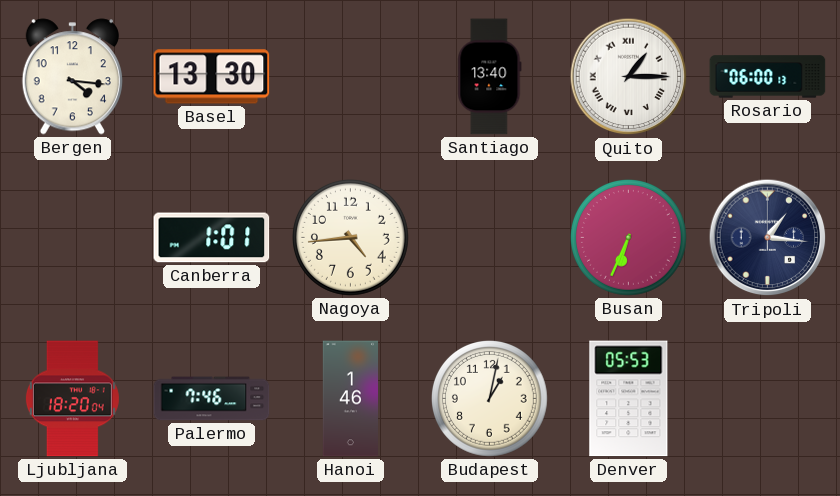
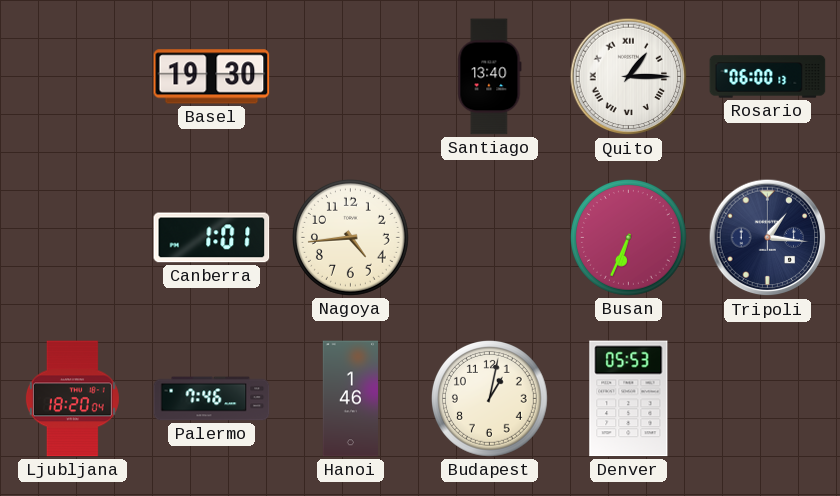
Bergen: 4:16 -> none (72, 77)
Basel: 13:30 -> 19:30 (212, 77)
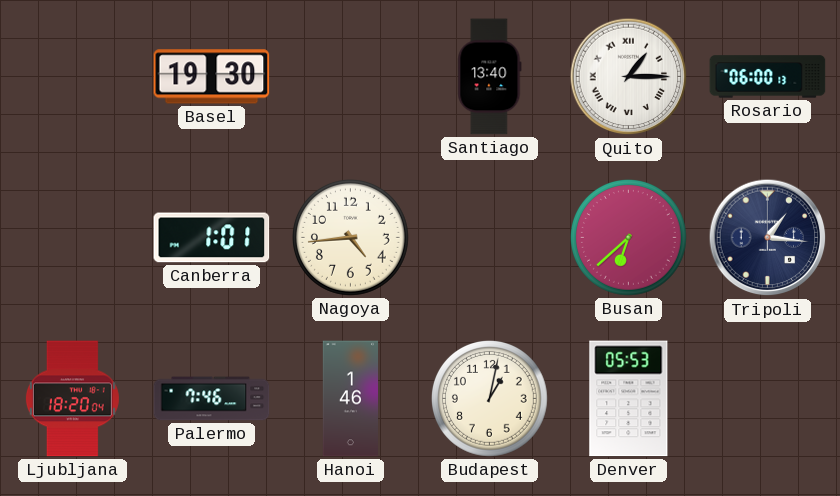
Busan: 6:34 -> 6:38 (629, 238)
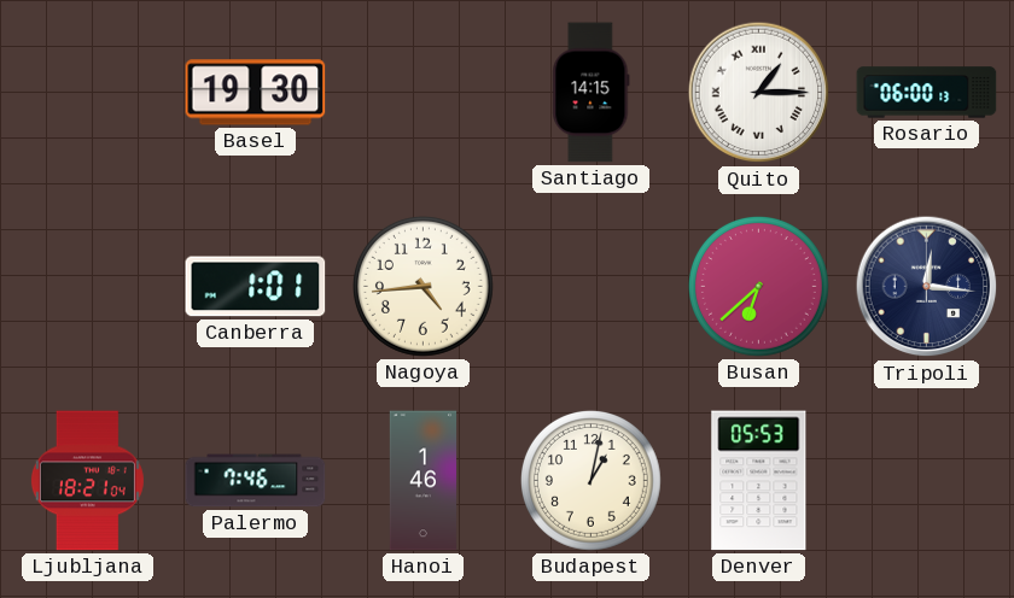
Santiago: 13:40 -> 14:15 (591, 93)
Tripoli: 1:16 -> 12:16 (927, 287)
Ljubljana: 18:20 -> 18:21 (87, 481)
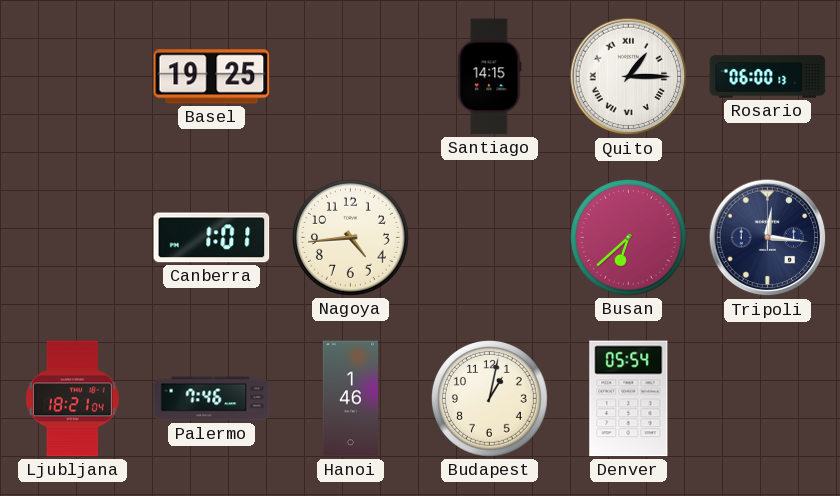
Basel: 19:30 -> 19:25 (212, 77)
Denver: 05:53 -> 05:54 (629, 399)
